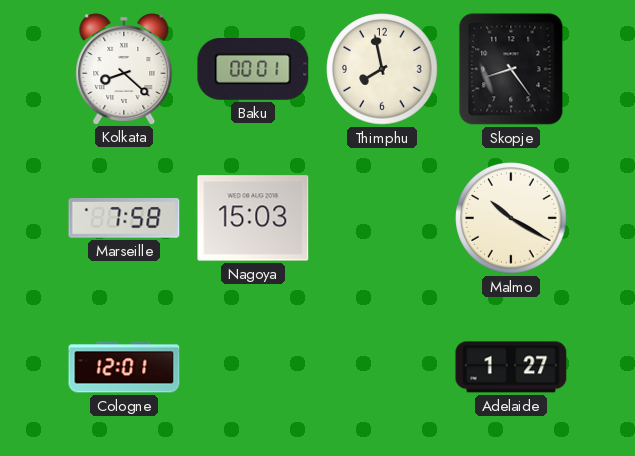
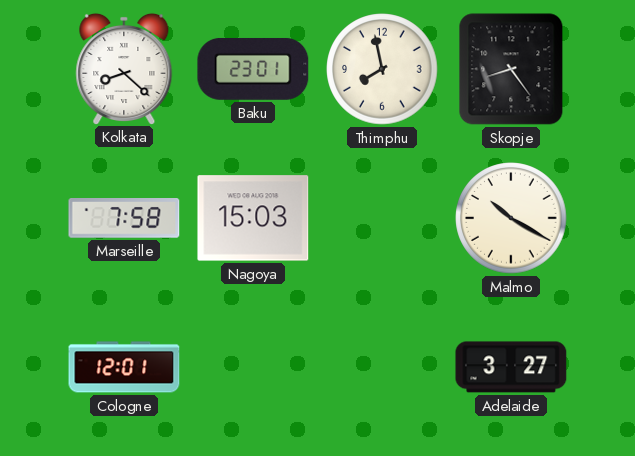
Baku: 00:01 -> 23:01 (253, 69)
Adelaide: 1:27 -> 3:27 (511, 367)
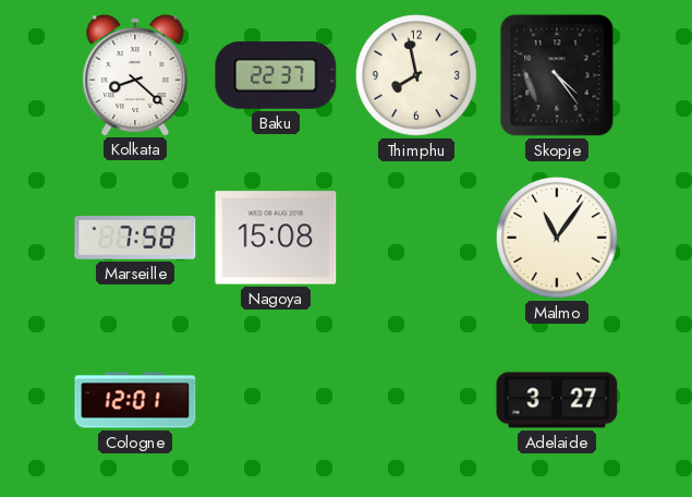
Baku: 23:01 -> 22:37 (276, 75)
Skopje: 8:24 -> 4:24 (557, 75)
Nagoya: 15:03 -> 15:08 (276, 238)
Malmo: 10:20 -> 11:06 (557, 238)
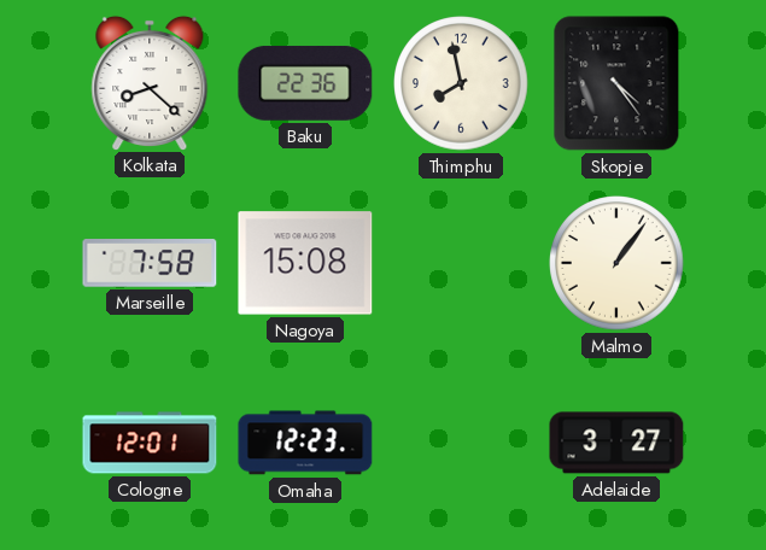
Baku: 22:37 -> 22:36 (305, 83)
Malmo: 11:06 -> 1:06 (616, 263)
Omaha: none -> 12:23 (305, 443)
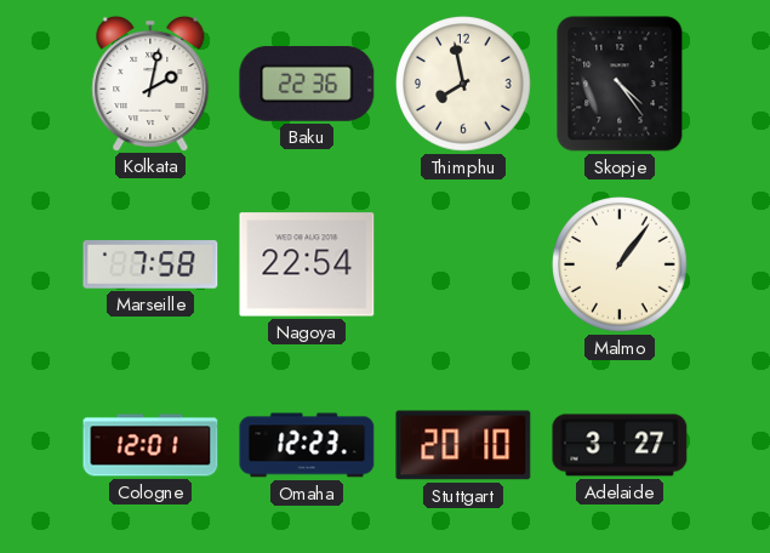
Kolkata: 8:22 -> 2:02 (150, 82)
Nagoya: 15:08 -> 22:54 (307, 264)
Stuttgart: none -> 20:10 (463, 445)
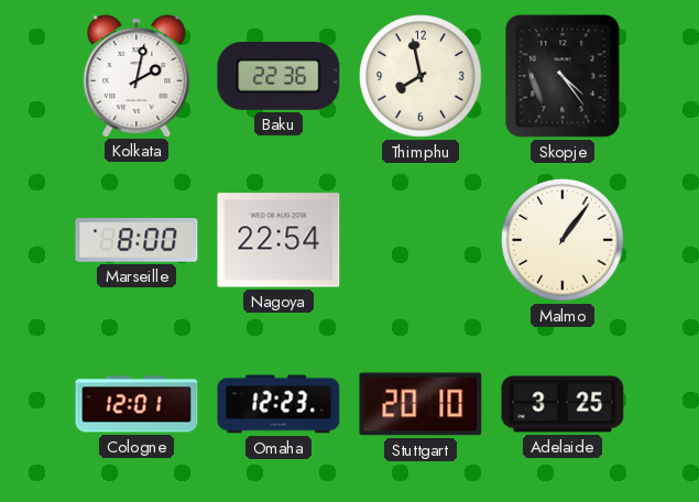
Marseille: 7:58 -> 8:00 (136, 240)
Adelaide: 3:27 -> 3:25 (563, 404)
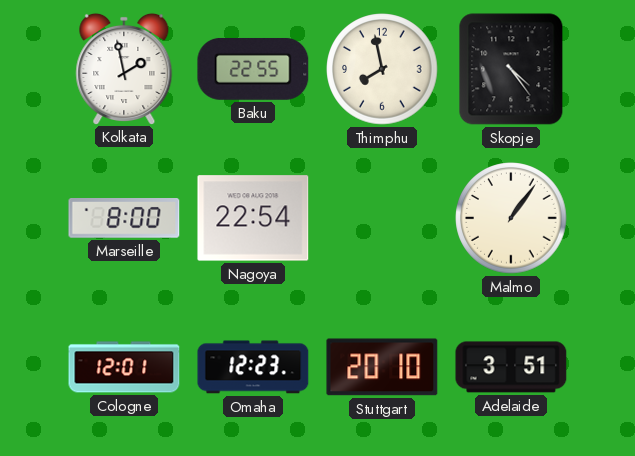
Kolkata: 2:02 -> 1:58 (124, 68)
Baku: 22:36 -> 22:55 (253, 69)
Adelaide: 3:25 -> 3:51 (511, 367)
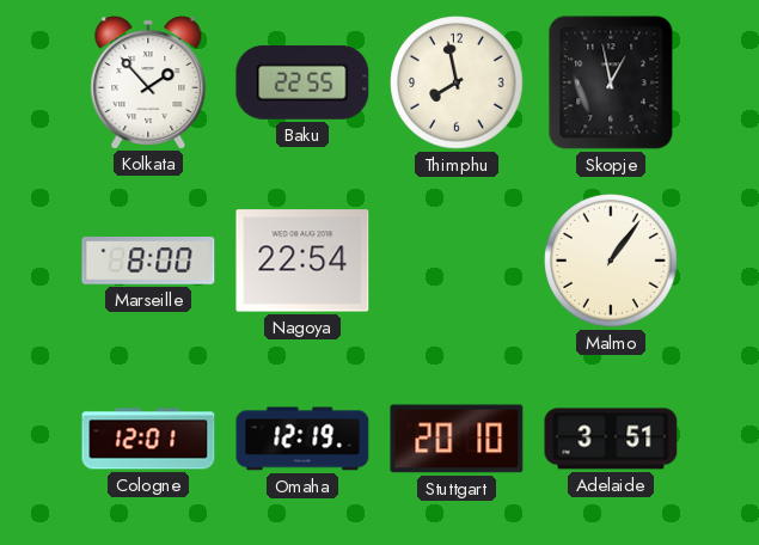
Kolkata: 1:58 -> 1:53 (148, 81)
Skopje: 4:24 -> 12:58 (611, 82)
Omaha: 12:23 -> 12:19 (302, 439)
